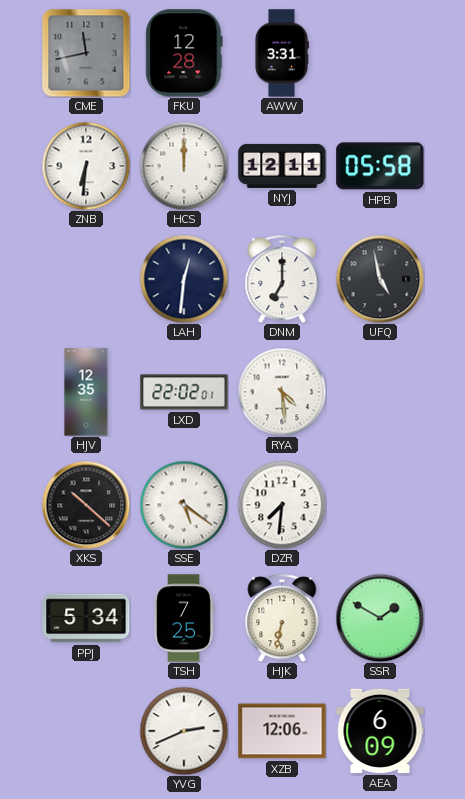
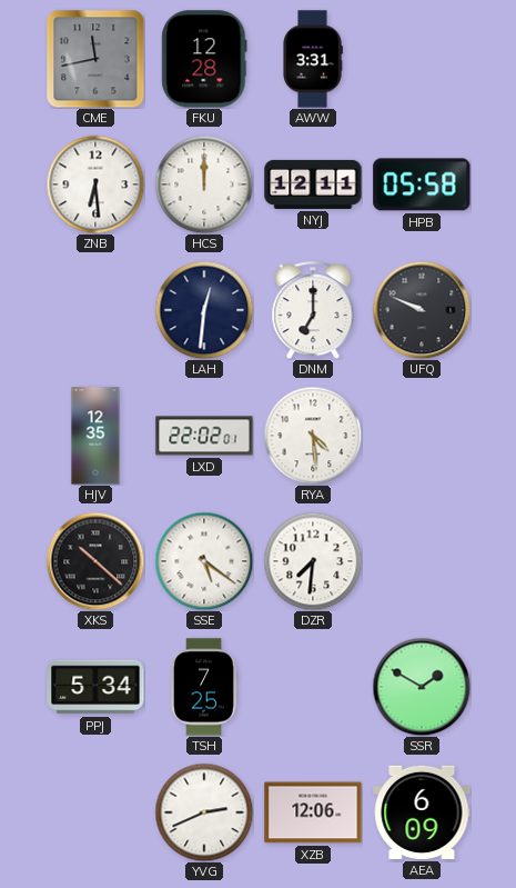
ZNB: 6:31 -> 6:29 (95, 184)
UFQ: 4:58 -> 9:49 (422, 310)
HJK: 6:32 -> none (282, 618)
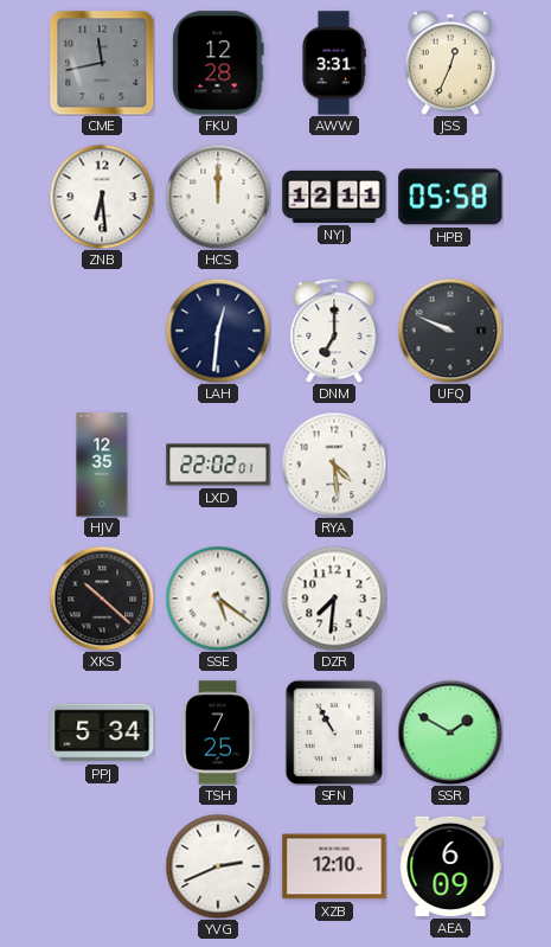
JSS: none -> 12:34 (450, 63)
SFN: none -> 10:55 (334, 732)
XZB: 12:06 -> 12:10 (334, 866)
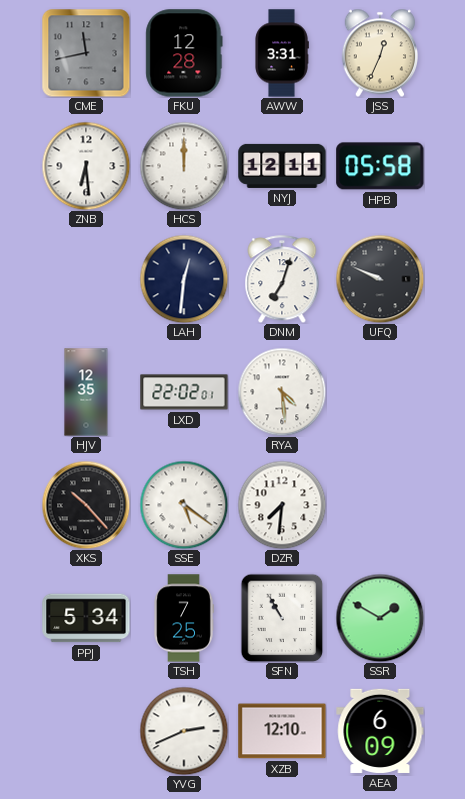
DNM: 7:00 -> 7:03 (282, 279)
XKS: 10:22 -> 10:23 (86, 505)
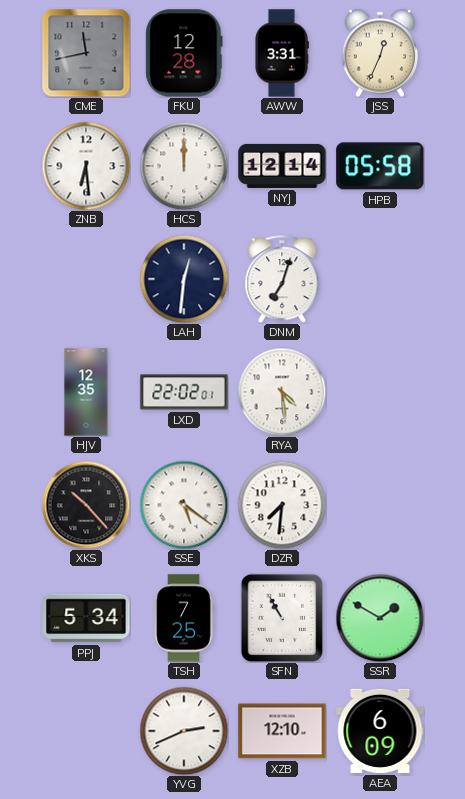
NYJ: 12:11 -> 12:14 (282, 166)
UFQ: 9:49 -> none (380, 279)
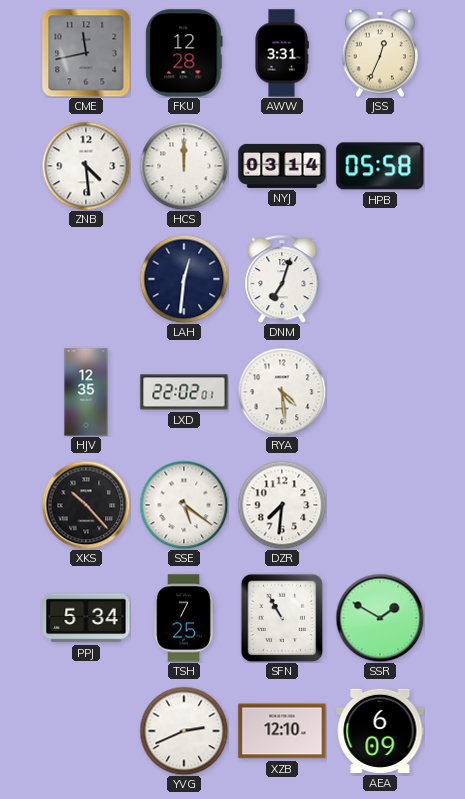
ZNB: 6:29 -> 4:29 (86, 166)
NYJ: 12:14 -> 03:14 (282, 166)
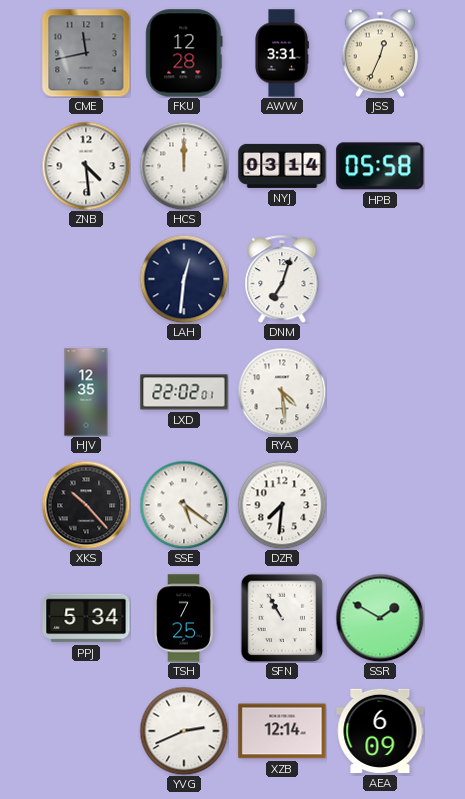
XZB: 12:10 -> 12:14 (282, 731)
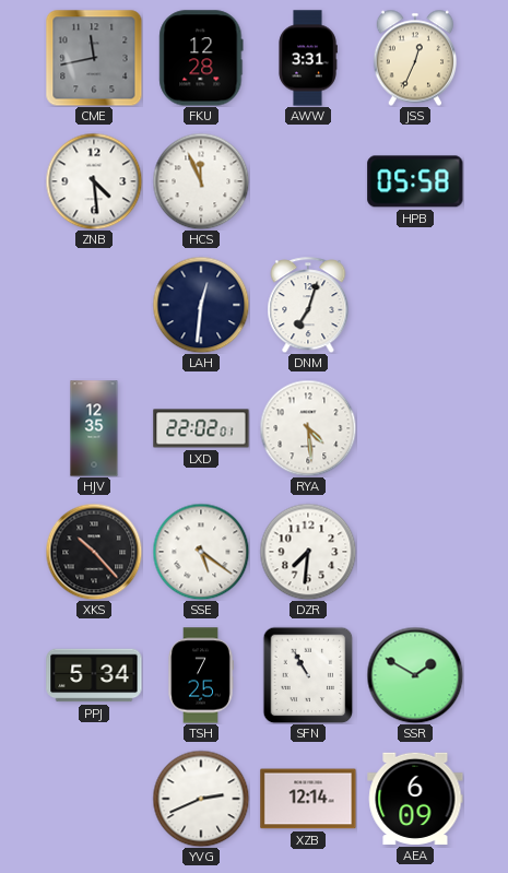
HCS: 12:00 -> 11:56 (201, 181)
NYJ: 03:14 -> none (282, 166)
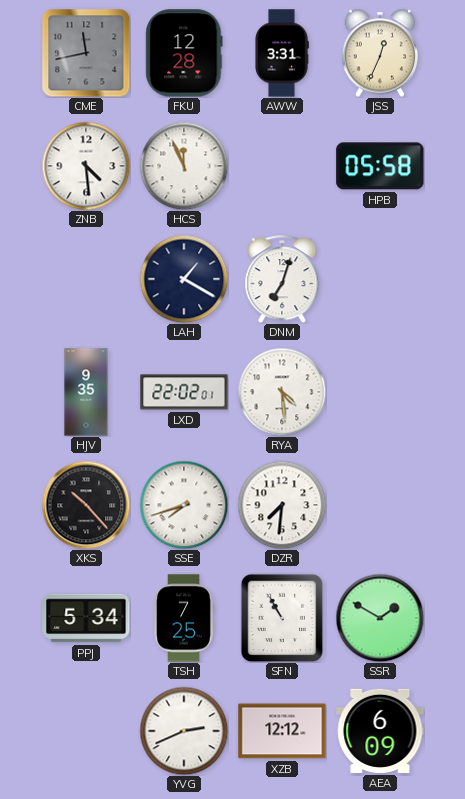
LAH: 12:31 -> 1:20 (184, 279)
HJV: 12:35 -> 9:35 (86, 392)
SSE: 5:21 -> 7:42 (184, 505)
XZB: 12:14 -> 12:12 (282, 731)
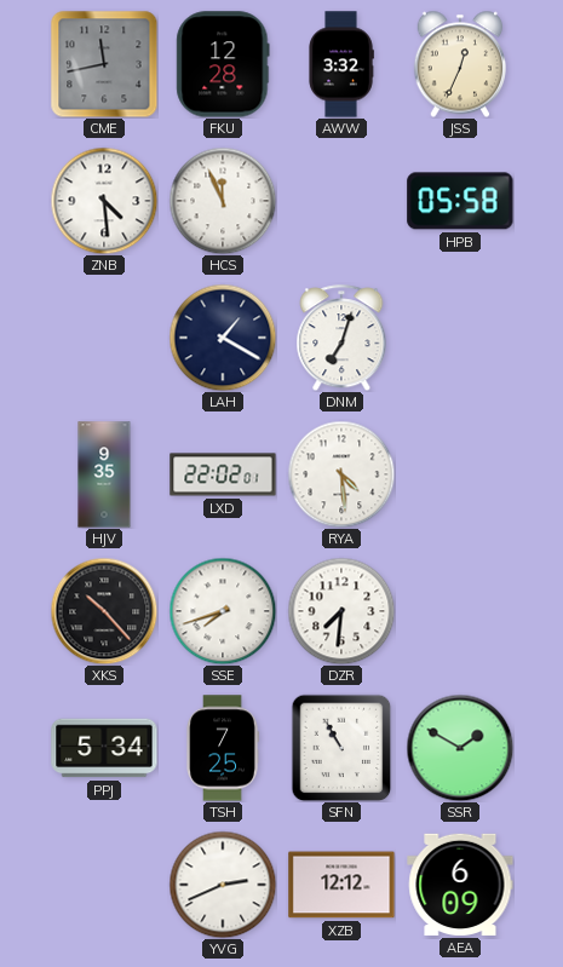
AWW: 3:31 -> 3:32 (341, 64)
